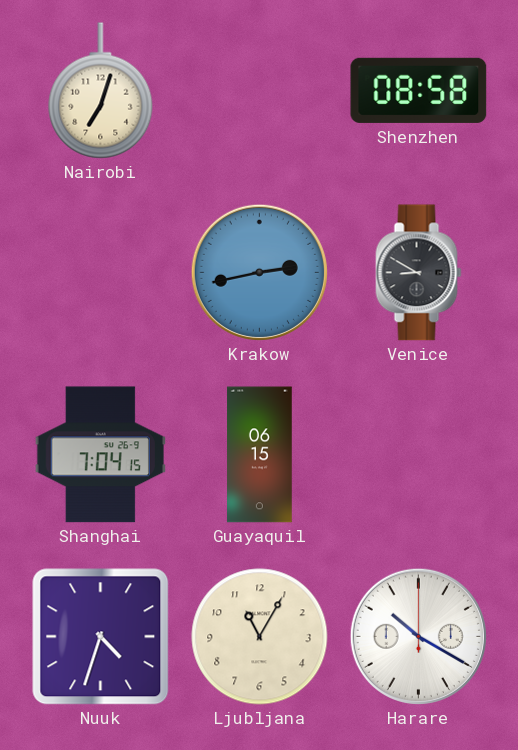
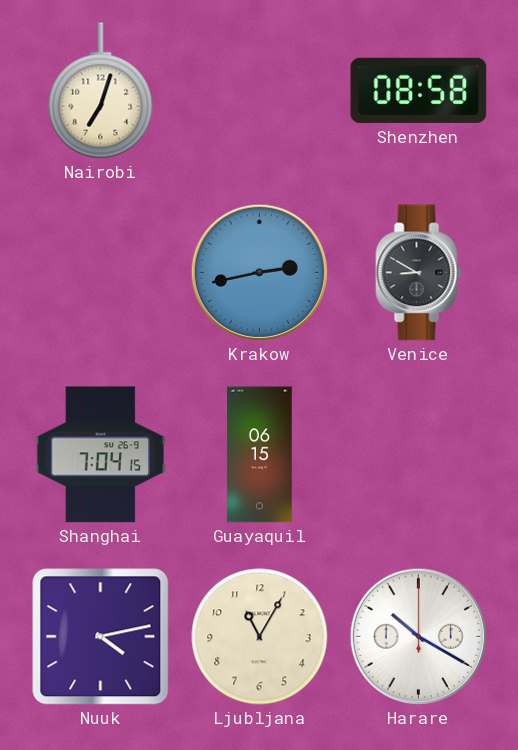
Nuuk: 4:33 -> 4:13 (101, 637)
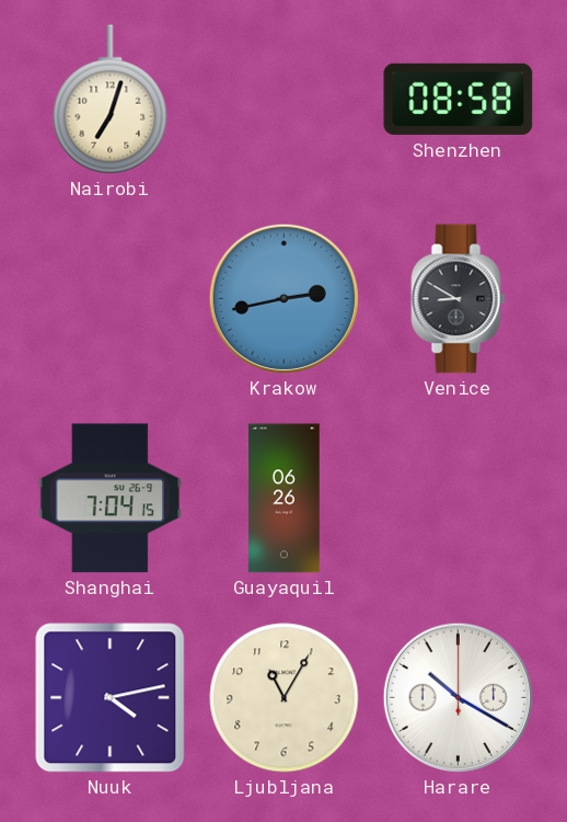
Guayaquil: 06:15 -> 06:26 (285, 499)
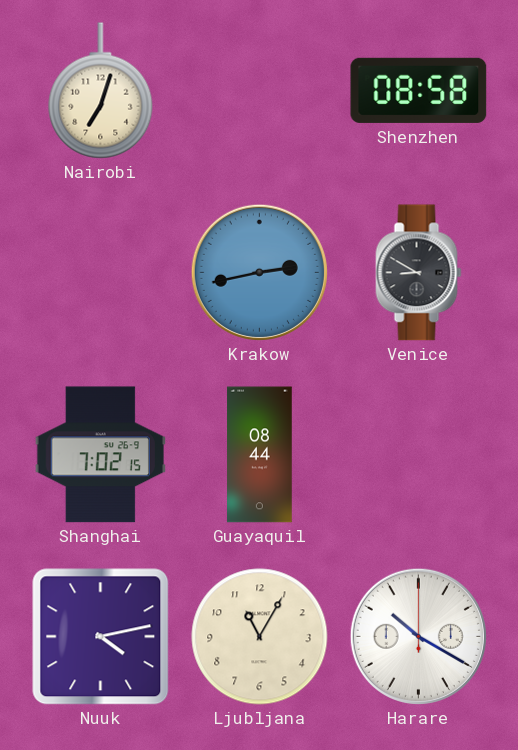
Shanghai: 7:04 -> 7:02 (100, 455)
Guayaquil: 06:26 -> 08:44 (260, 455)
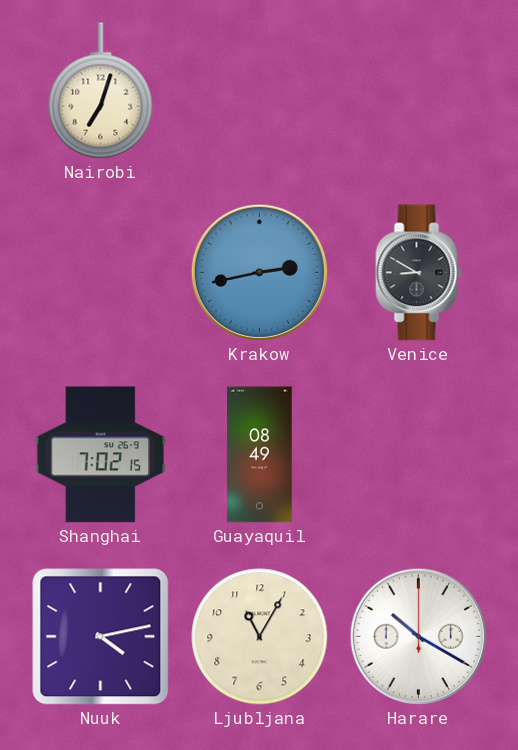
Shenzhen: 08:58 -> none (419, 90)
Guayaquil: 08:44 -> 08:49 (260, 455)
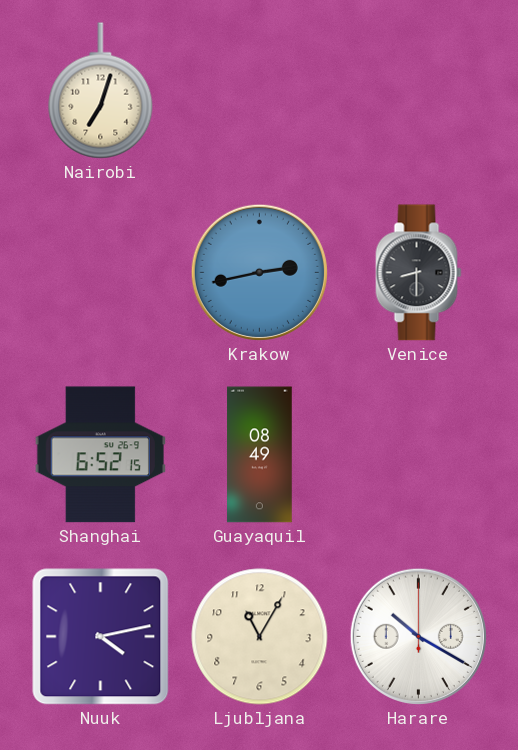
Venice: 8:50 -> 8:30 (419, 273)
Shanghai: 7:02 -> 6:52 (100, 455)
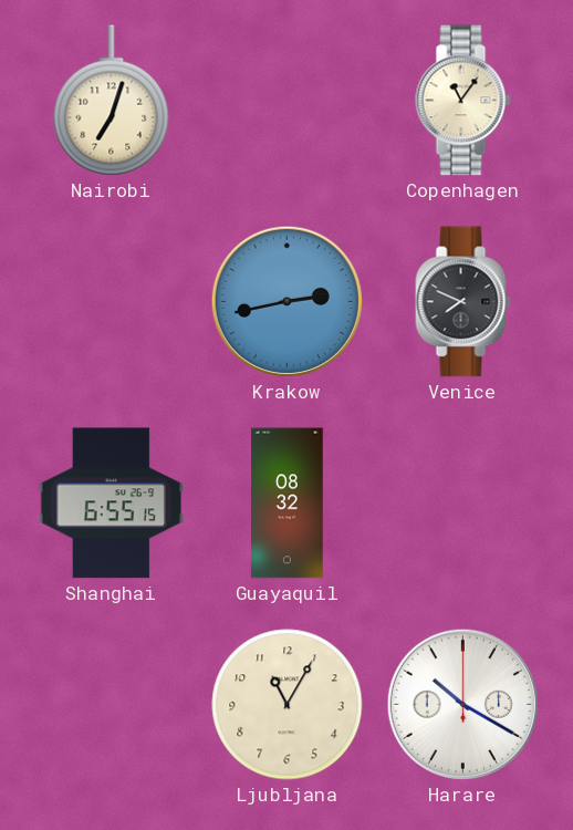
Copenhagen: none -> 11:06 (463, 101)
Venice: 8:30 -> 7:49 (463, 302)
Shanghai: 6:52 -> 6:55 (111, 504)
Guayaquil: 08:49 -> 08:32 (288, 504)
Nuuk: 4:13 -> none (101, 637)
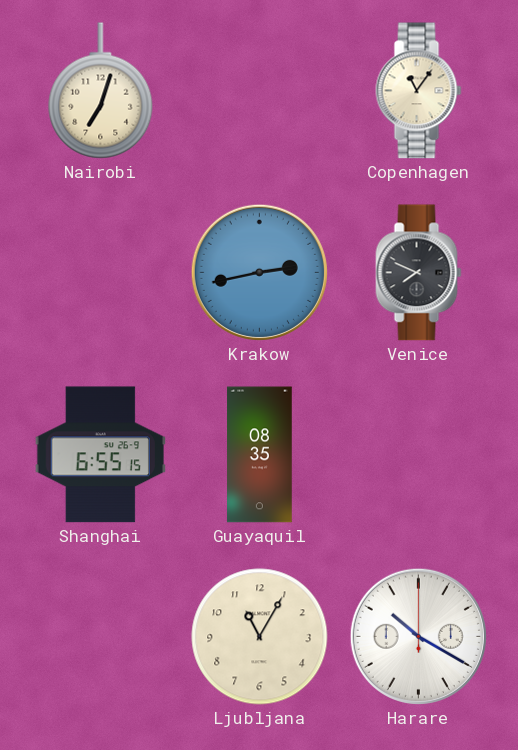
Guayaquil: 08:32 -> 08:35 (260, 455)
